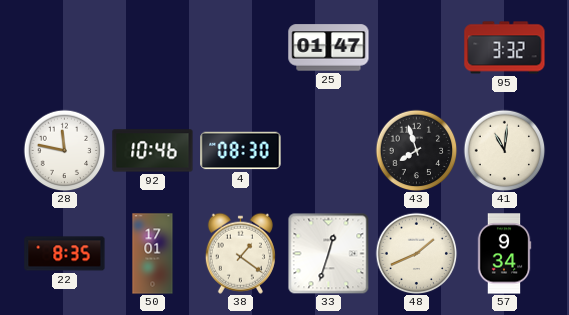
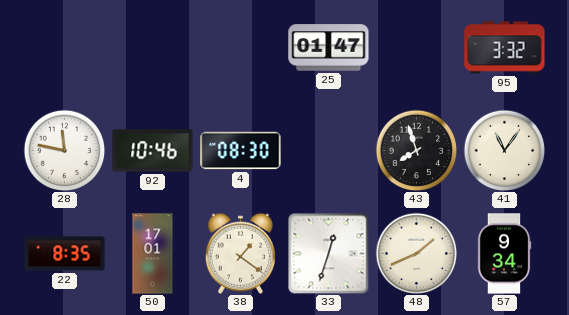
41: 11:01 -> 11:06 (504, 150)
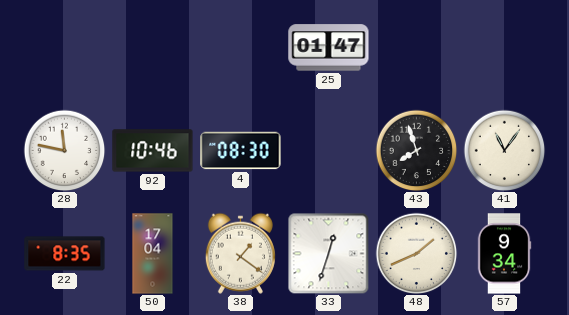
95: 3:32 -> none (505, 48)
50: 17:01 -> 17:04 (153, 254)
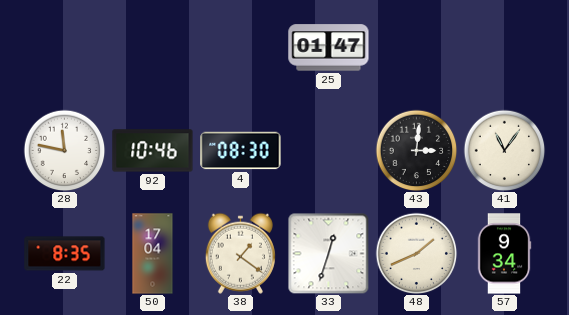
43: 7:57 -> 3:01 (416, 150)
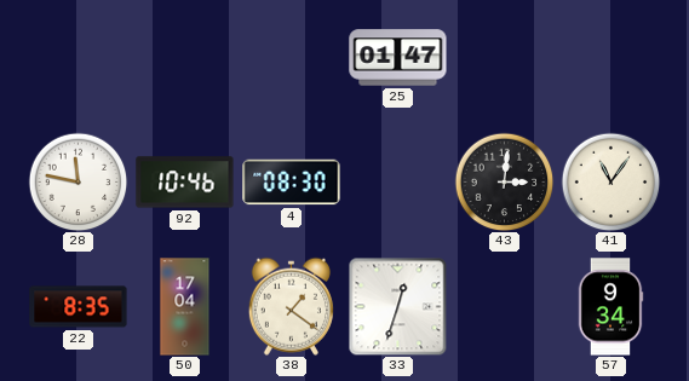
48: 1:41 -> none (416, 253)
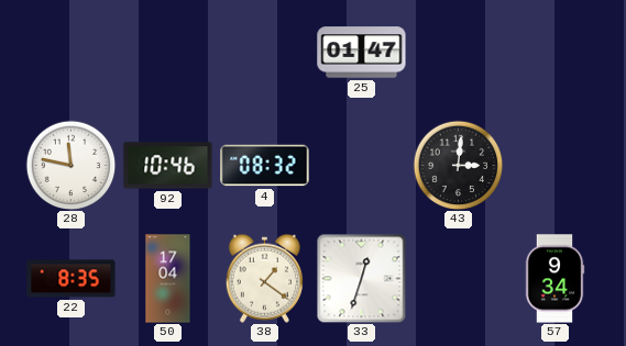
4: 08:30 -> 08:32 (265, 166)
41: 11:06 -> none (610, 181)
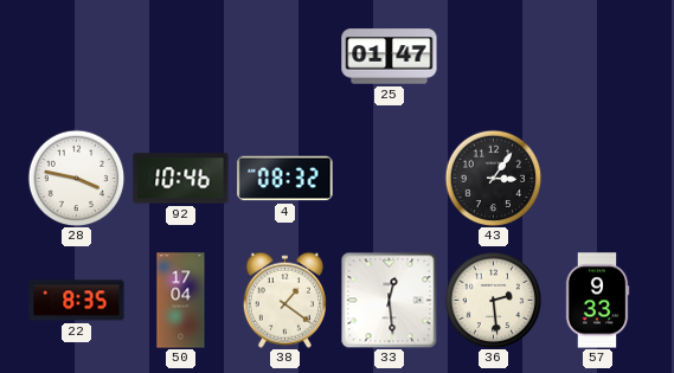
28: 11:47 -> 3:47 (76, 178)
43: 3:01 -> 3:06 (493, 178)
33: 12:33 -> 12:29 (389, 300)
36: none -> 2:29 (493, 300)
57: 9:34 -> 9:33 (597, 301)
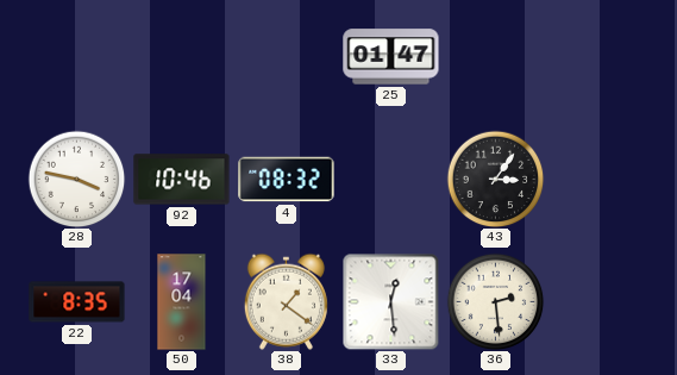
57: 9:33 -> none (597, 301)
